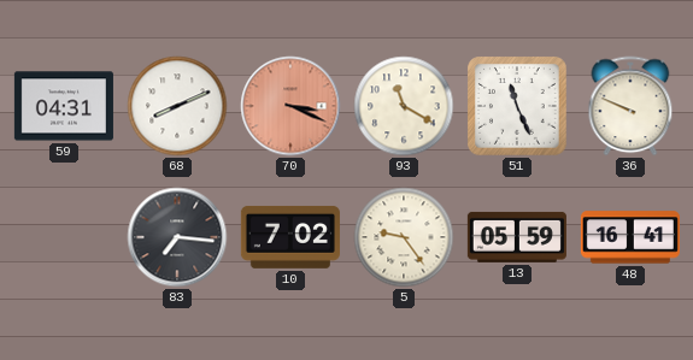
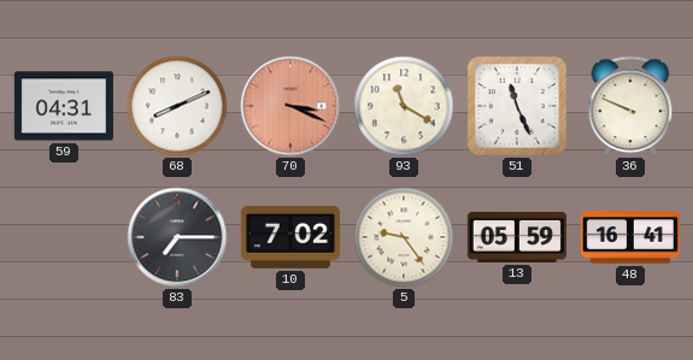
83: 7:16 -> 7:15 (177, 237)
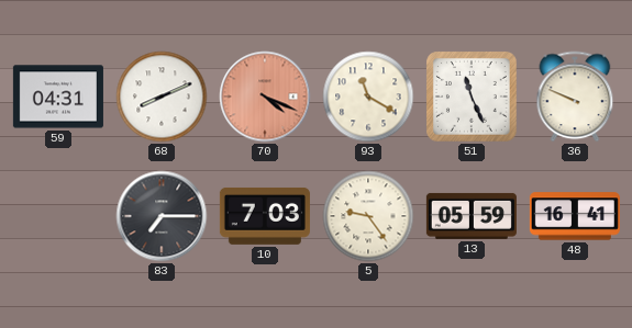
70: 3:19 -> 4:19 (265, 97)
10: 7:02 -> 7:03 (265, 216)
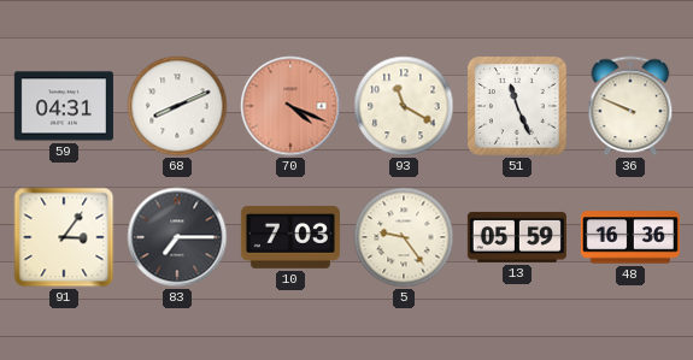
91: none -> 3:06 (64, 237)
48: 16:41 -> 16:36 (630, 237)
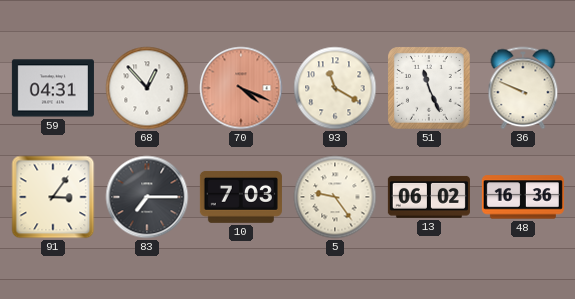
68: 8:11 -> 12:53 (147, 88)
13: 05:59 -> 06:02 (429, 197)
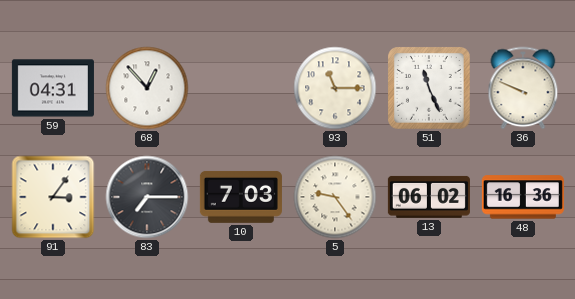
70: 4:19 -> none (241, 88)
93: 11:20 -> 11:15 (335, 88)
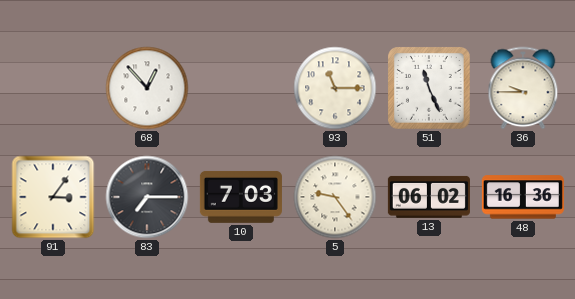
59: 04:31 -> none (53, 88)
36: 9:49 -> 9:45 (523, 88)
